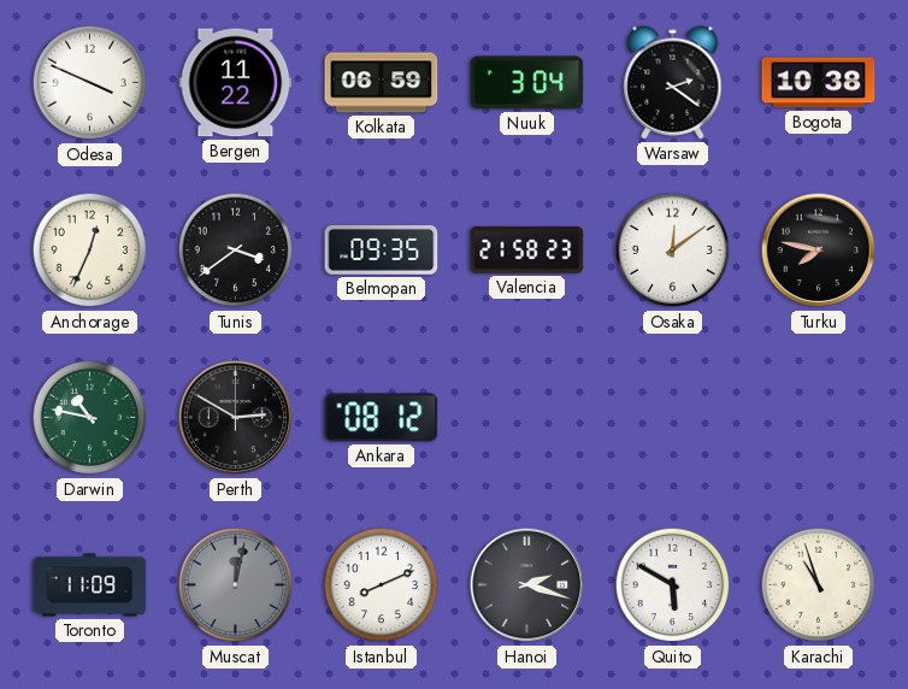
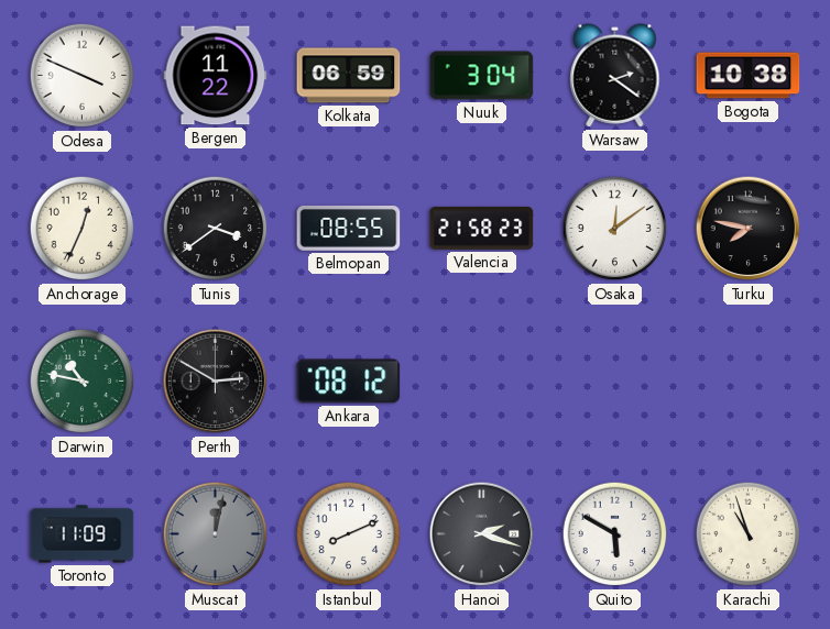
Belmopan: 09:35 -> 08:55 (349, 228)
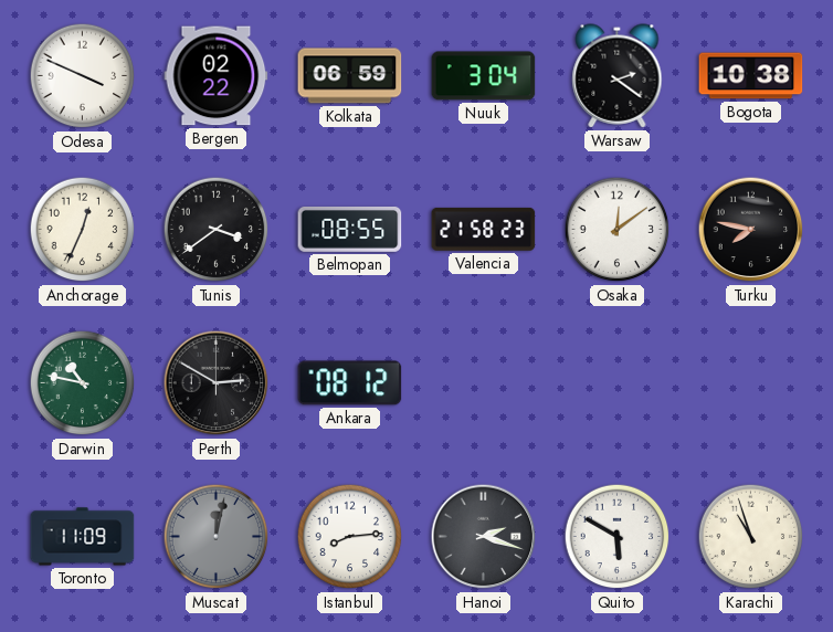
Bergen: 11:22 -> 02:22 (217, 76)
Istanbul: 8:11 -> 8:14 (350, 537)
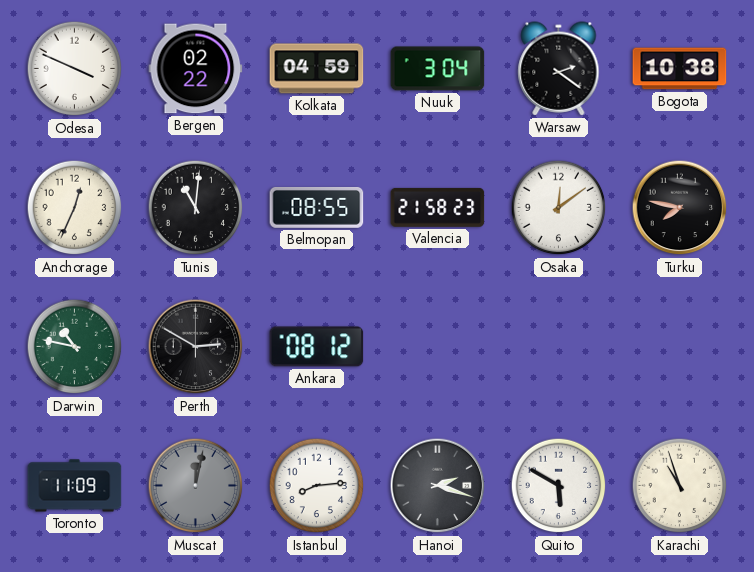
Kolkata: 06:59 -> 04:59 (317, 69)
Tunis: 3:39 -> 11:01 (196, 208)
